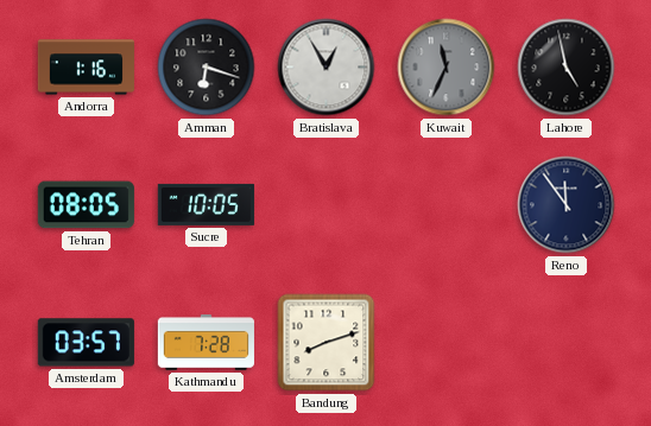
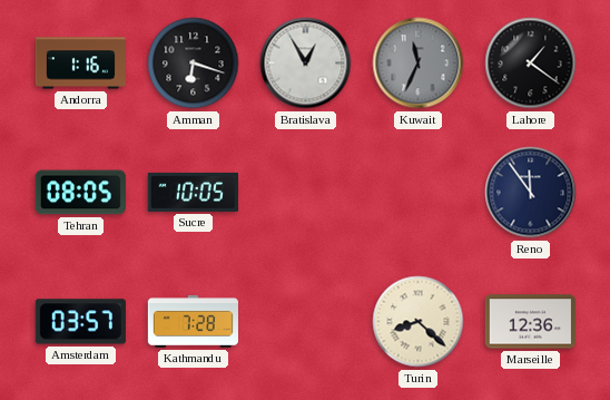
Lahore: 4:58 -> 1:21 (531, 64)
Bandung: 8:12 -> none (327, 343)
Turin: none -> 8:22 (419, 322)
Marseille: none -> 12:36 (530, 322)
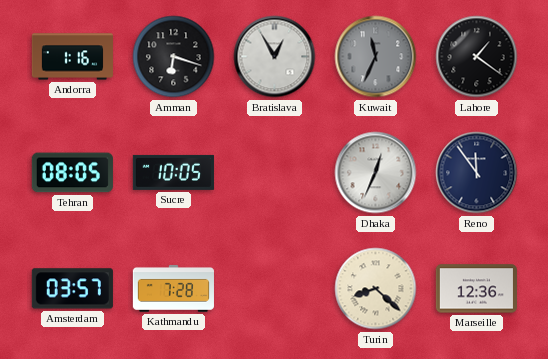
Dhaka: none -> 12:34 (376, 173)
